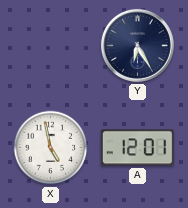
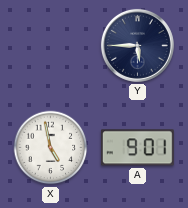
Y: 6:25 -> 5:45 (137, 45)
A: 12:01 -> 9:01 (137, 148)
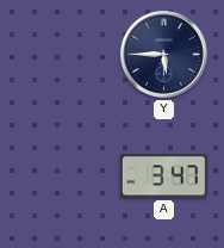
X: 4:58 -> none (51, 148)
A: 9:01 -> 3:47 (163, 176)
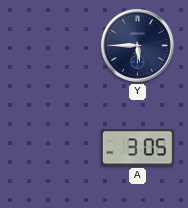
A: 3:47 -> 3:05 (137, 148)
